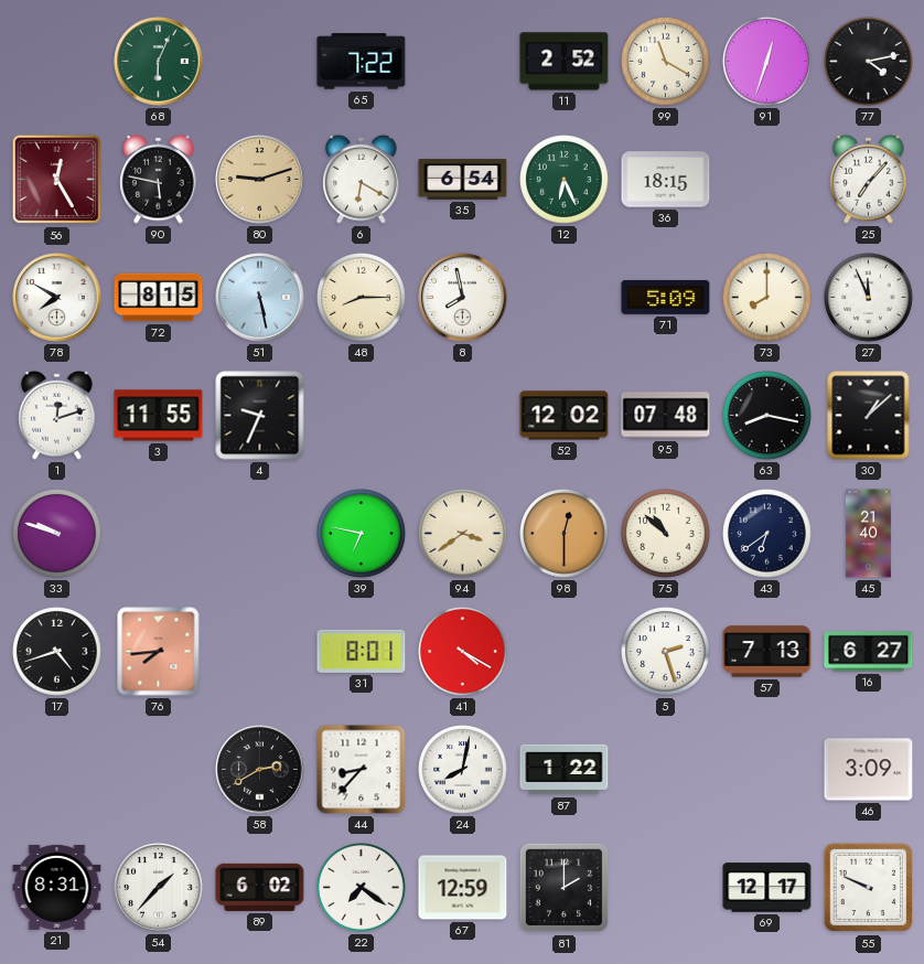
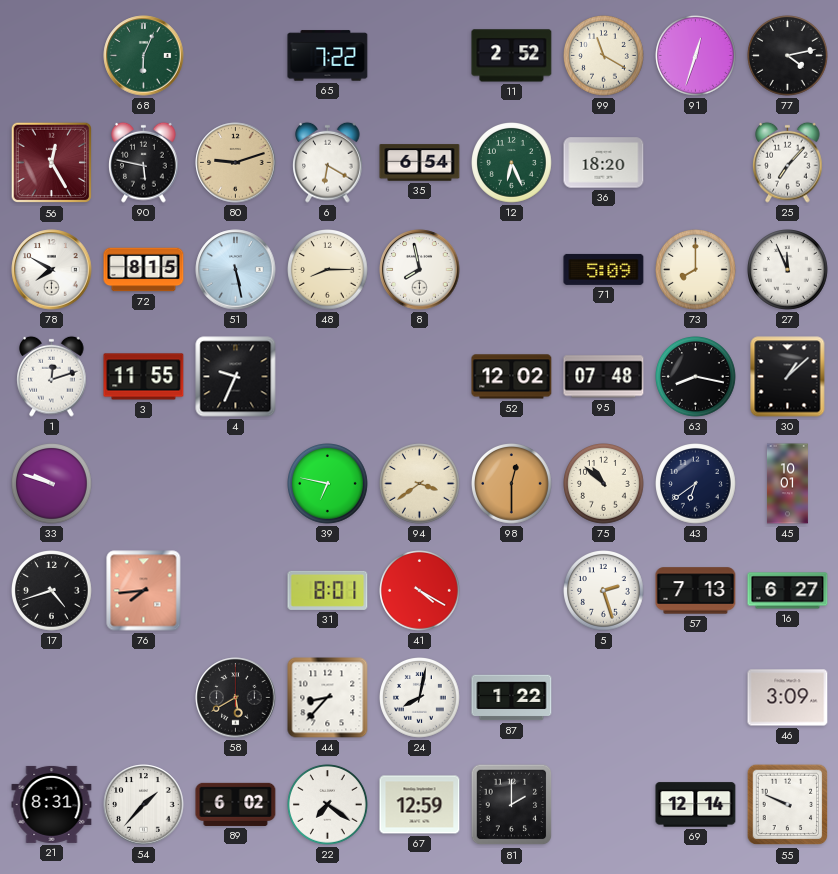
36: 18:15 -> 18:20 (604, 163)
45: 21:40 -> 10:01 (787, 484)
58: 2:40 -> 5:40 (236, 698)
69: 12:17 -> 12:14 (696, 805)
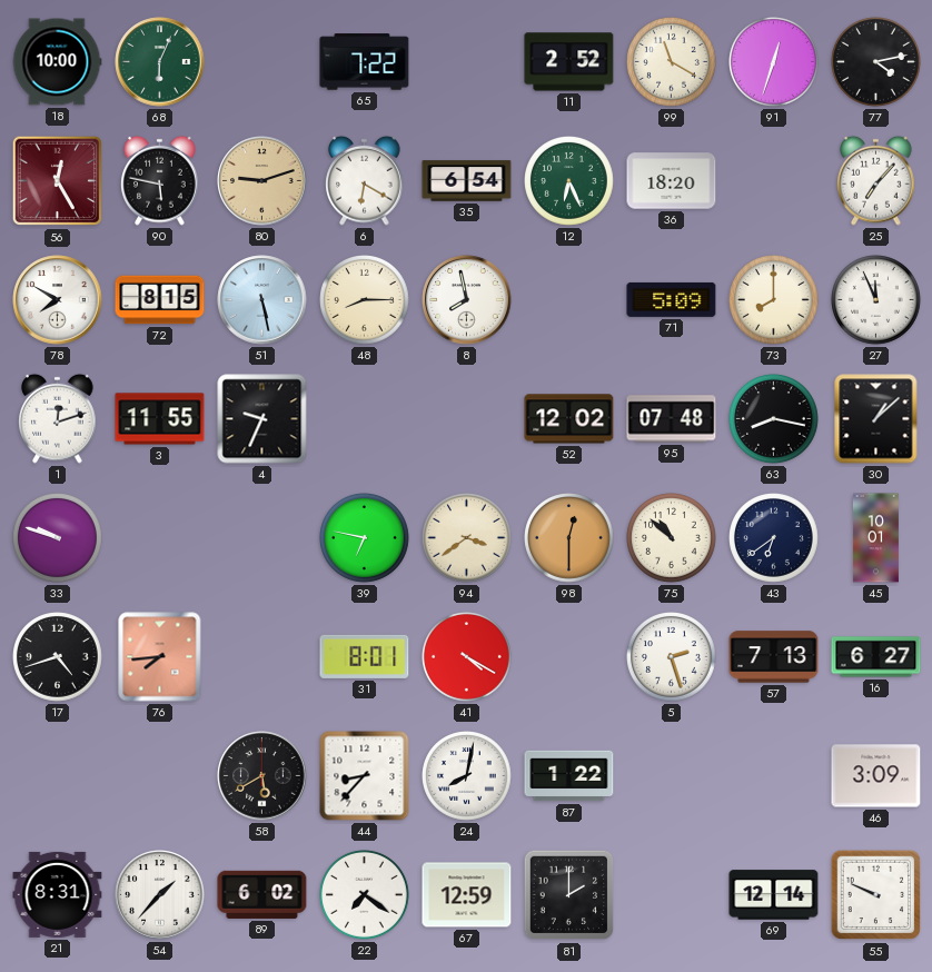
18: none -> 10:00 (57, 62)
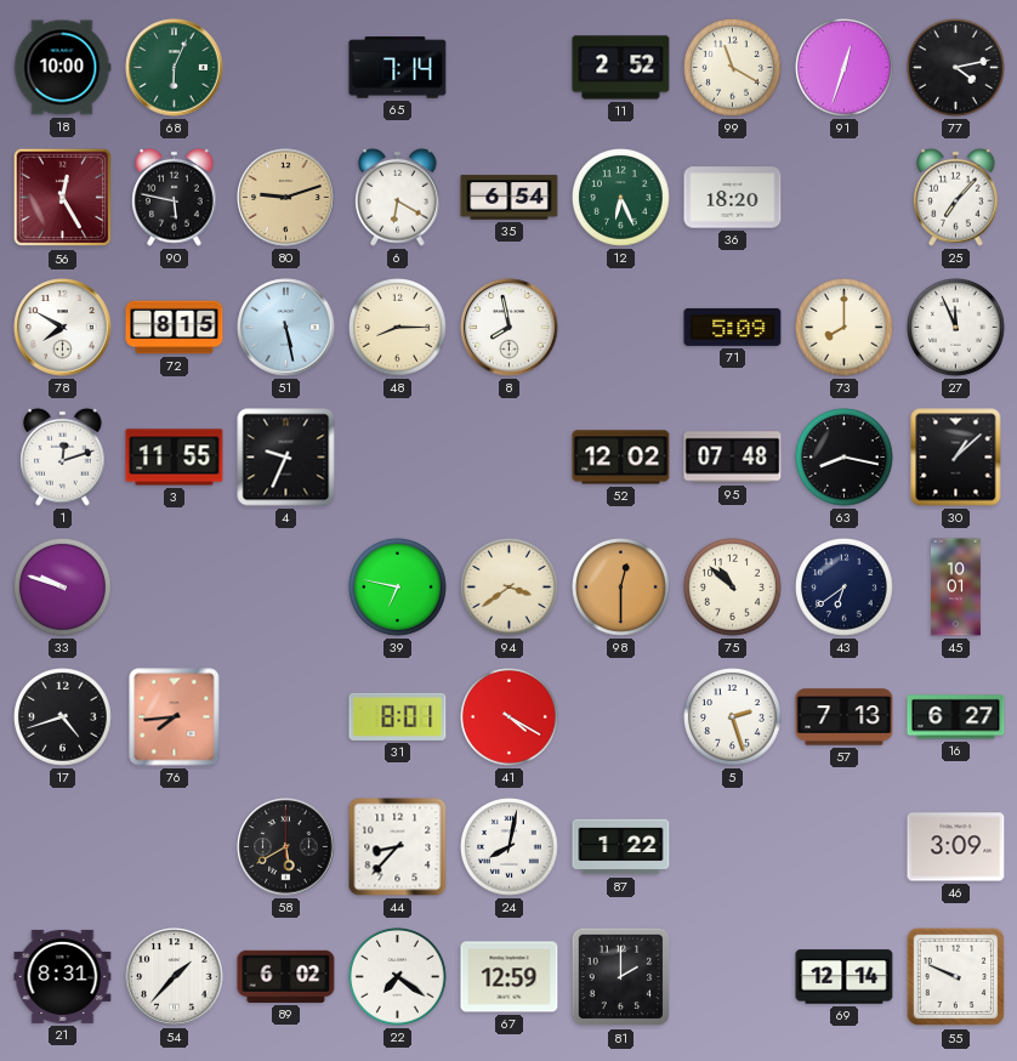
65: 7:22 -> 7:14 (398, 68)
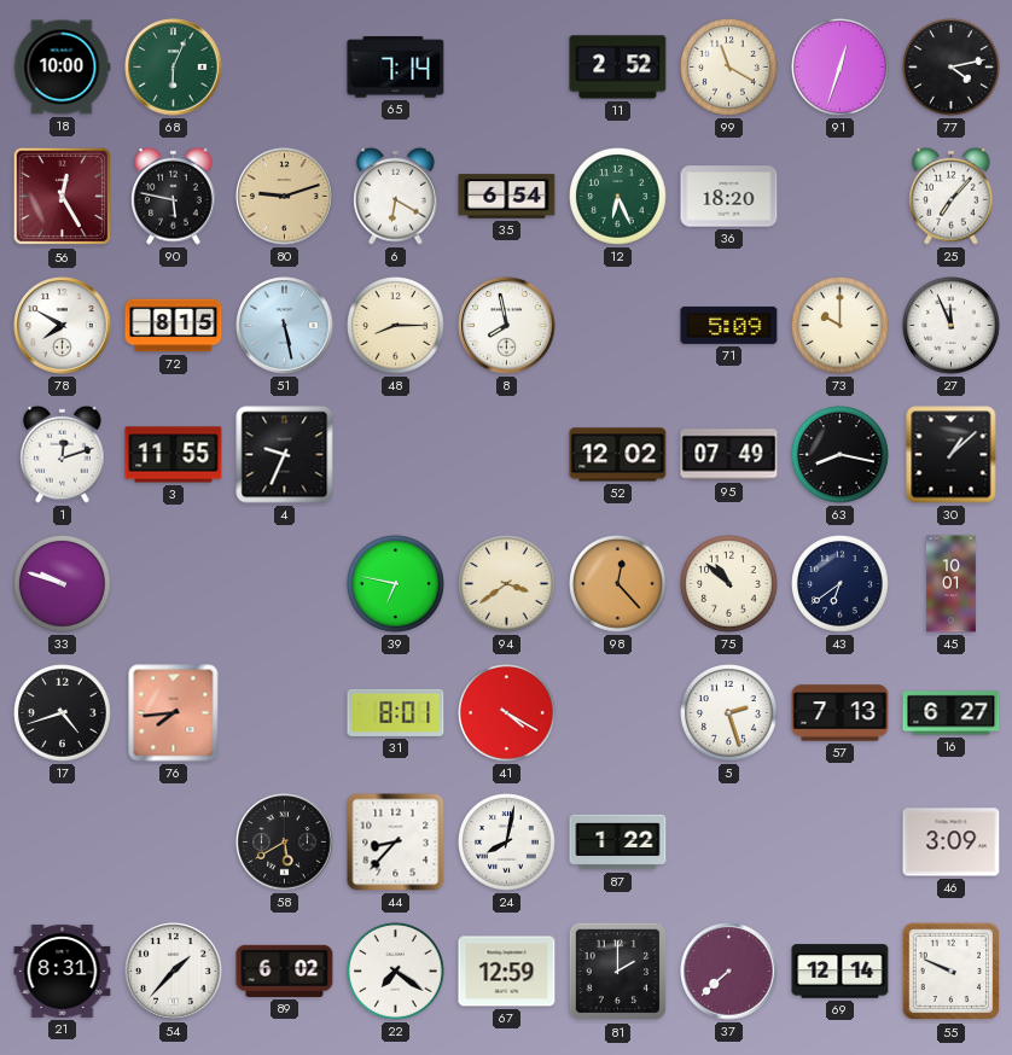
73: 8:00 -> 10:00 (841, 326)
95: 07:48 -> 07:49 (729, 455)
98: 12:30 -> 12:23 (618, 584)
37: none -> 7:38 (729, 972)
